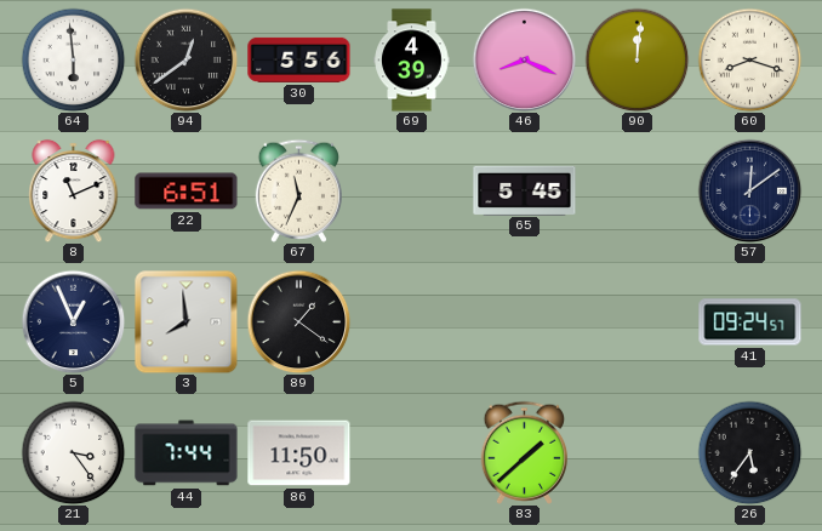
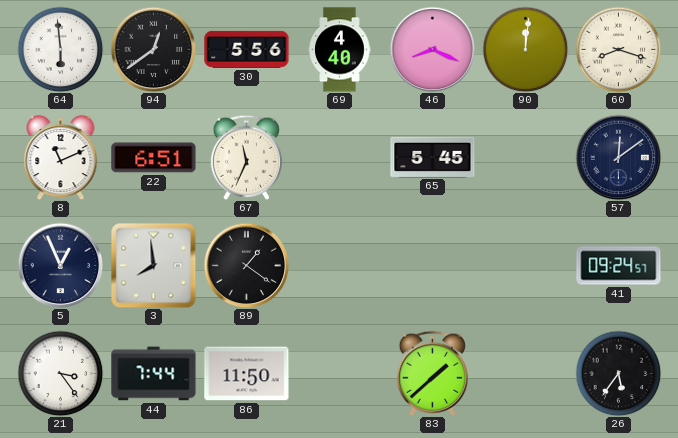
69: 4:39 -> 4:40 (340, 50)
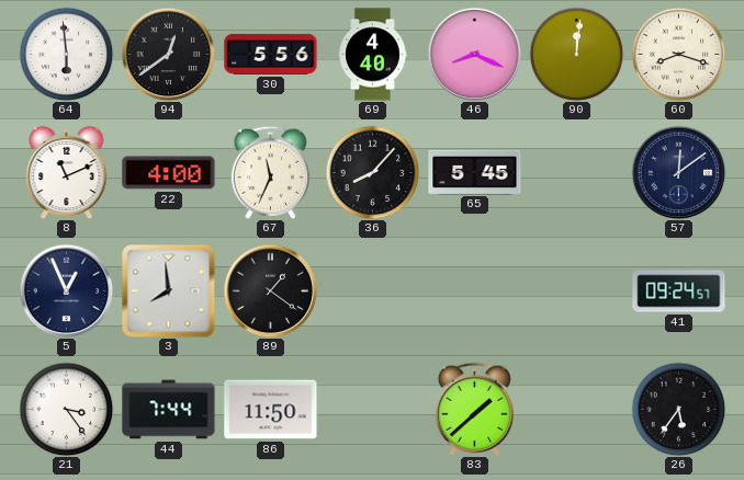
22: 6:51 -> 4:00 (169, 173)
36: none -> 8:07 (372, 172)
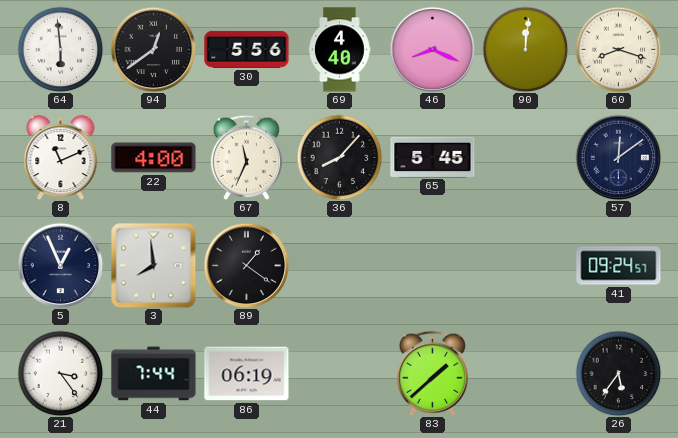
86: 11:50 -> 06:19 (247, 374)
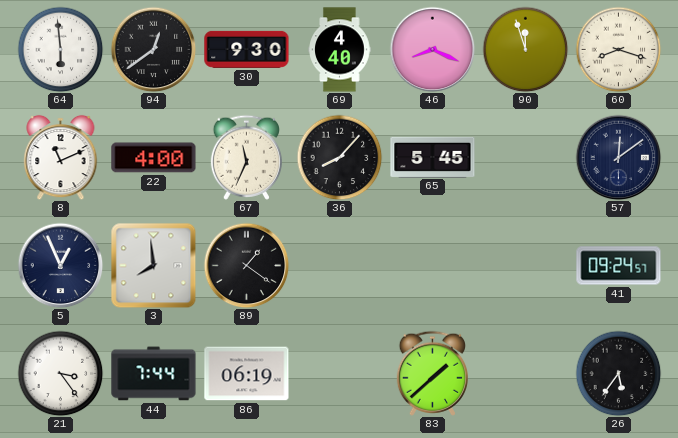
30: 5:56 -> 9:30 (247, 49)
90: 12:01 -> 11:57 (525, 49)
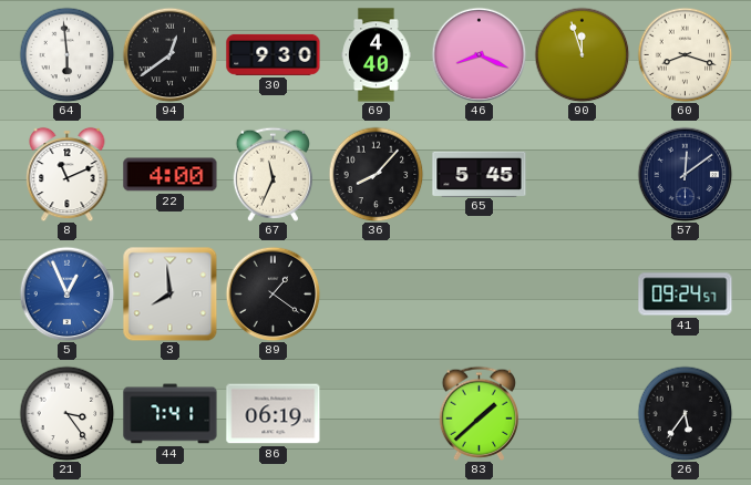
5 dial: navy -> blue (66, 293)
44: 7:44 -> 7:41 (171, 414)
